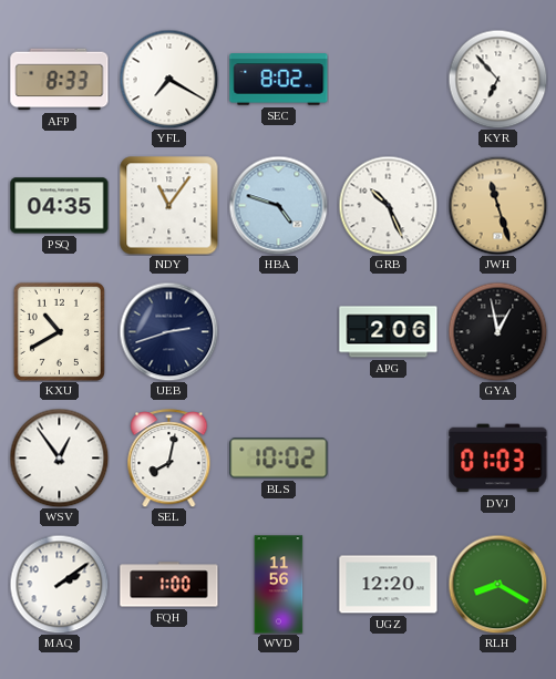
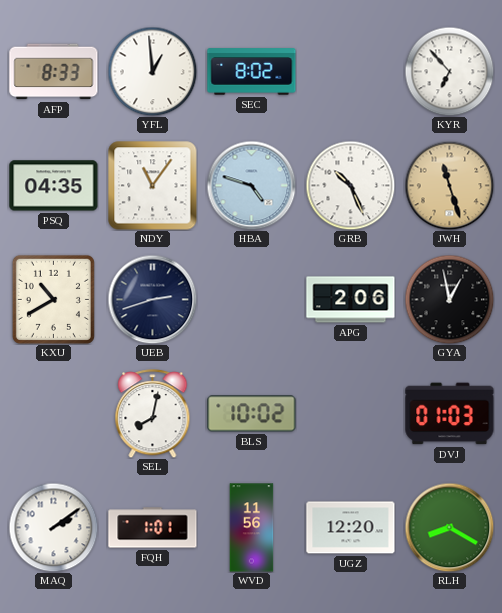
YFL: 7:20 -> 12:59 (152, 71)
WSV: 12:54 -> none (59, 457)
FQH: 1:00 -> 1:01 (153, 528)
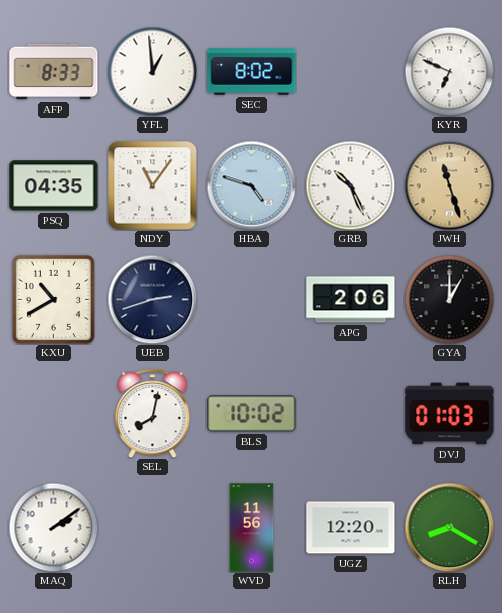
KYR: 6:53 -> 6:49 (449, 71)
GYA: 12:58 -> 1:00 (449, 299)
FQH: 1:01 -> none (153, 528)
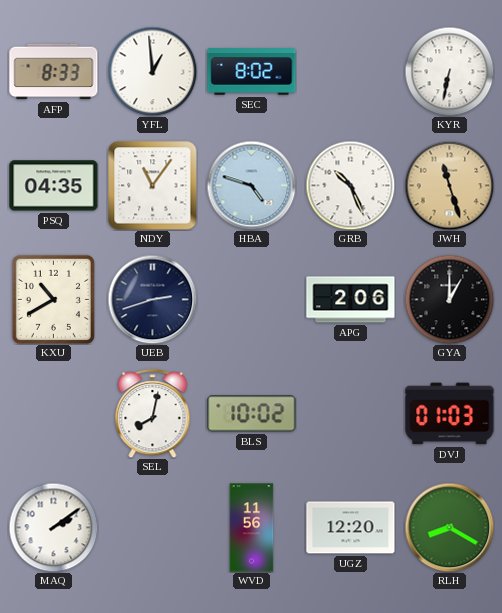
KYR: 6:49 -> 6:32 (449, 71)
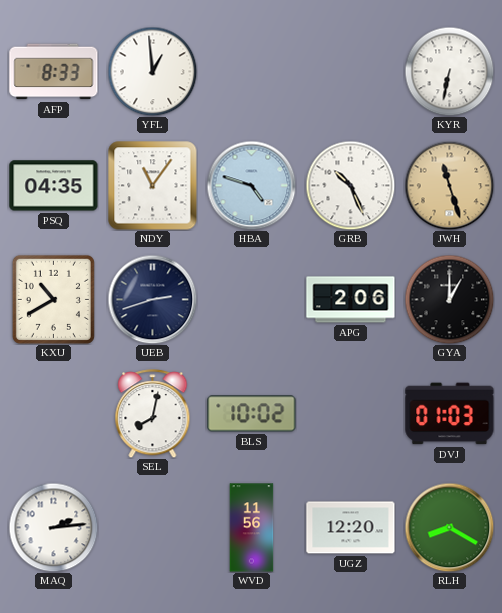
SEC: 8:02 -> none (252, 72)
MAQ: 2:09 -> 2:14 (53, 527)
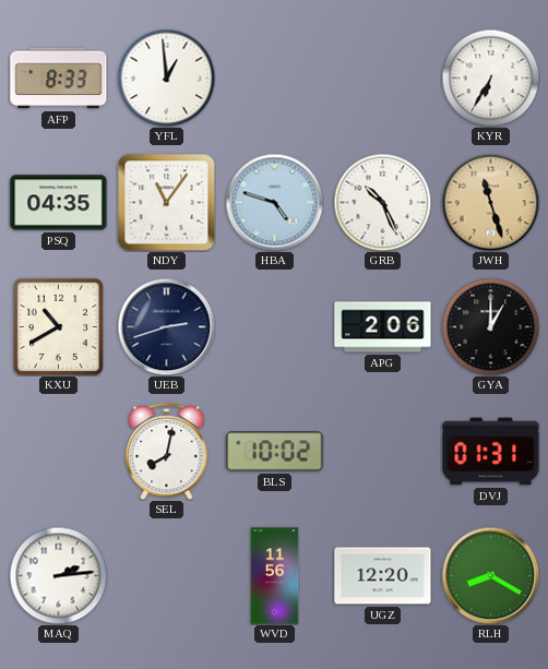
KYR: 6:32 -> 6:35 (490, 77)
DVJ: 01:03 -> 01:31 (491, 452)
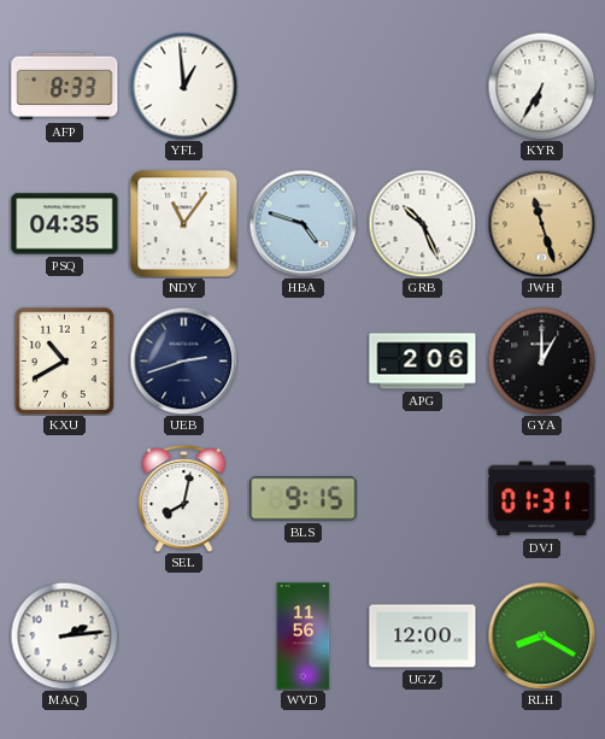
BLS: 10:02 -> 9:15 (304, 499)
UGZ: 12:20 -> 12:00 (423, 637)
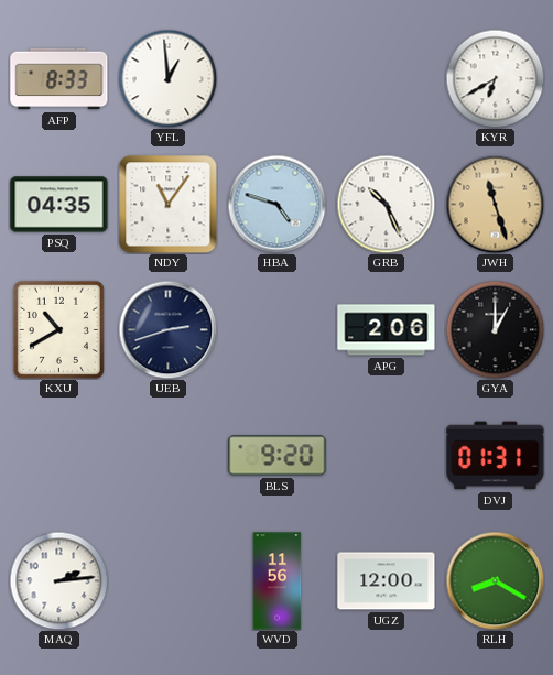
KYR: 6:35 -> 6:40 (495, 78)
SEL: 8:02 -> none (184, 499)
BLS: 9:15 -> 9:20 (278, 456)
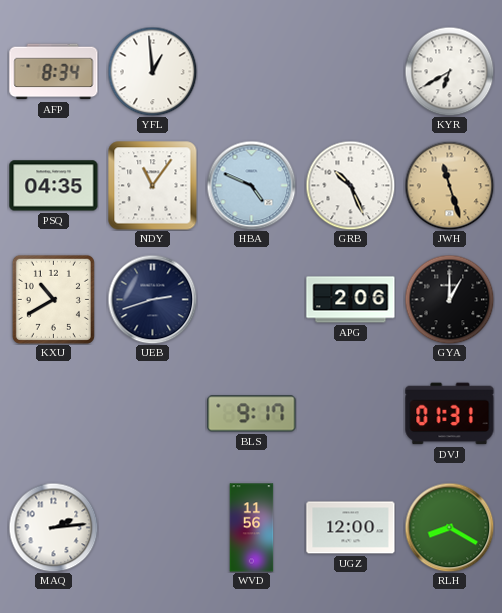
AFP: 8:33 -> 8:34 (54, 72)
HBA: 4:48 -> 4:49 (251, 185)
BLS: 9:20 -> 9:17 (252, 414)
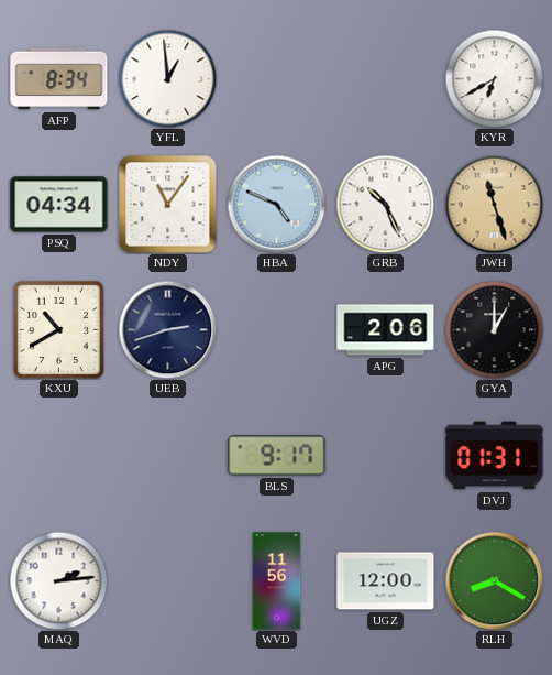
PSQ: 04:35 -> 04:34 (59, 205)
